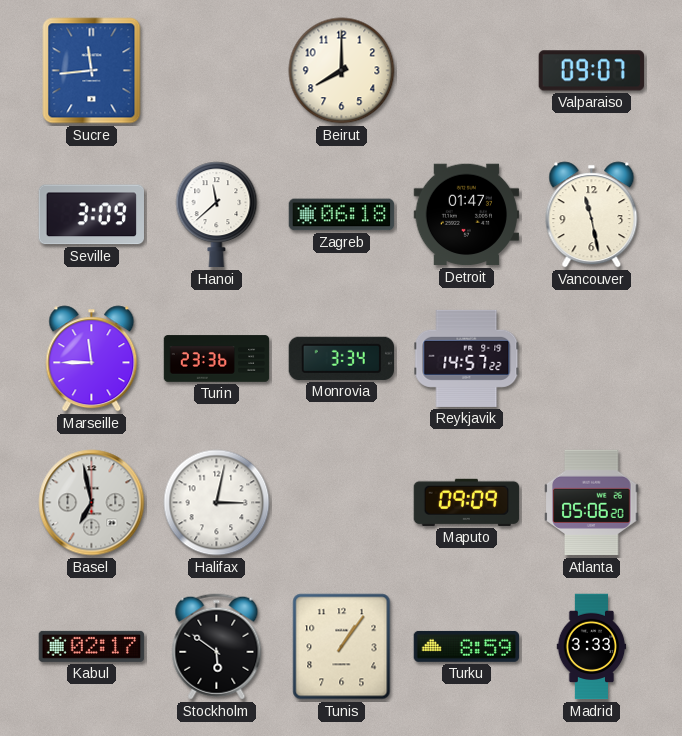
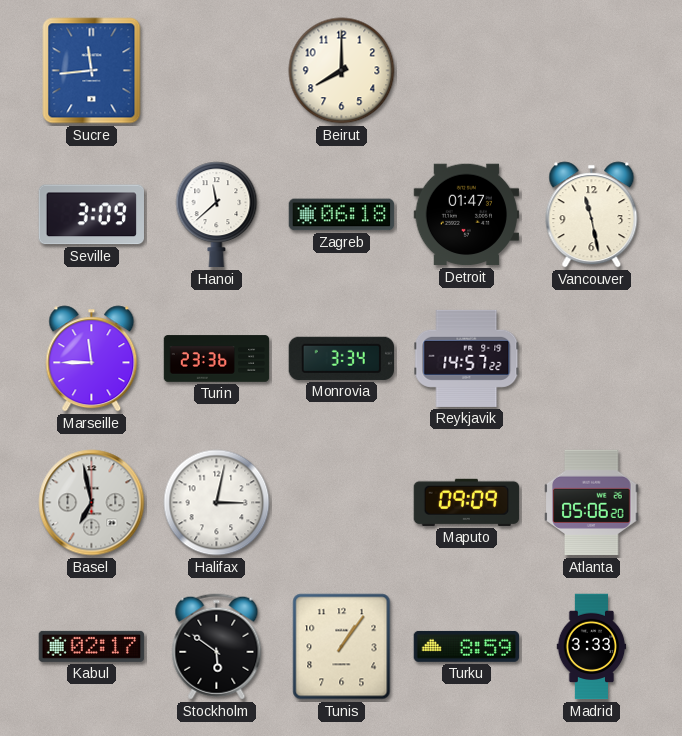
Valparaiso: 09:07 -> none (591, 71)
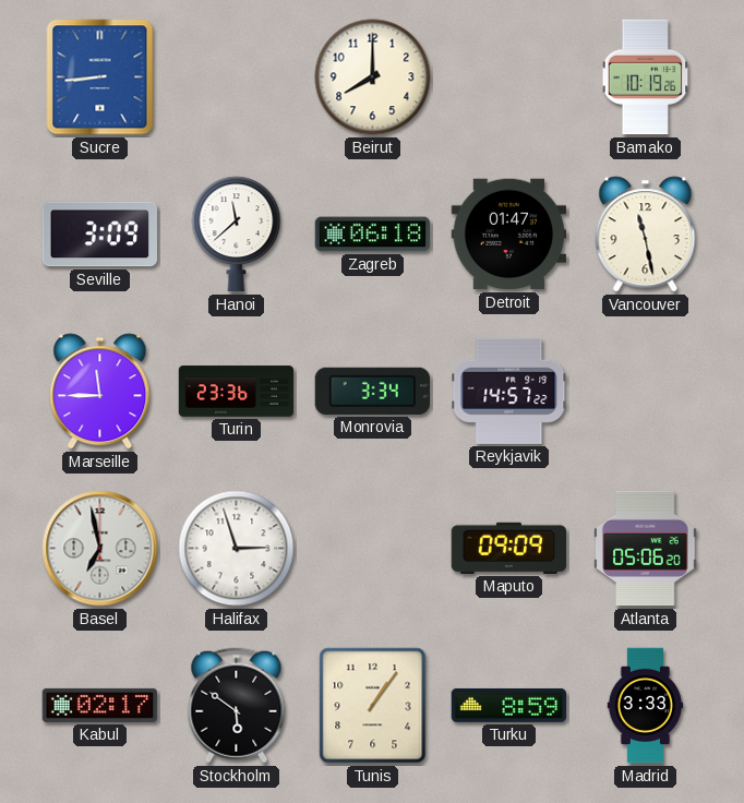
Sucre: 11:44 -> 8:44 (100, 77)
Bamako: none -> 10:19 (646, 77)
Halifax: 3:02 -> 2:57 (237, 549)
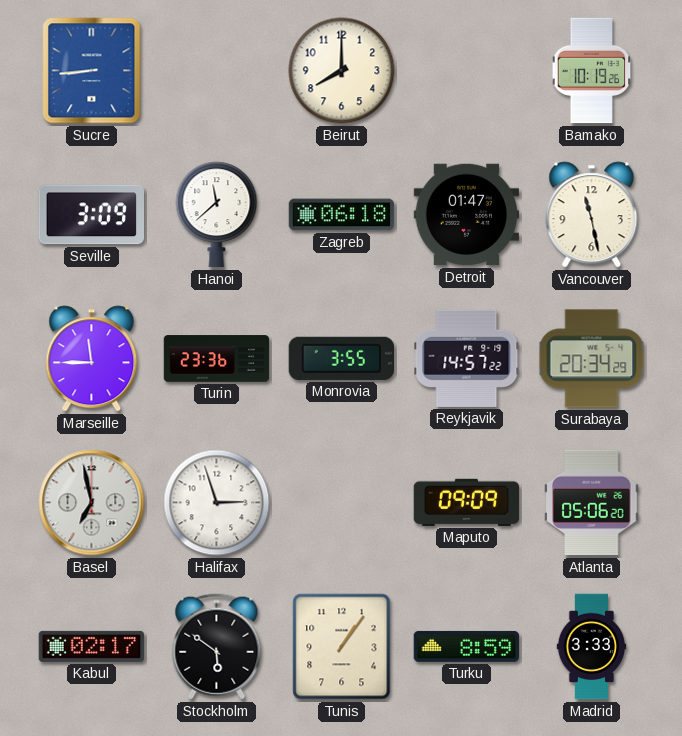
Monrovia: 3:34 -> 3:55 (341, 358)
Surabaya: none -> 20:34 (592, 359)
